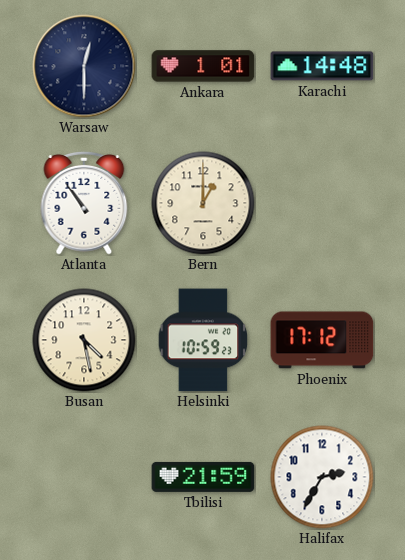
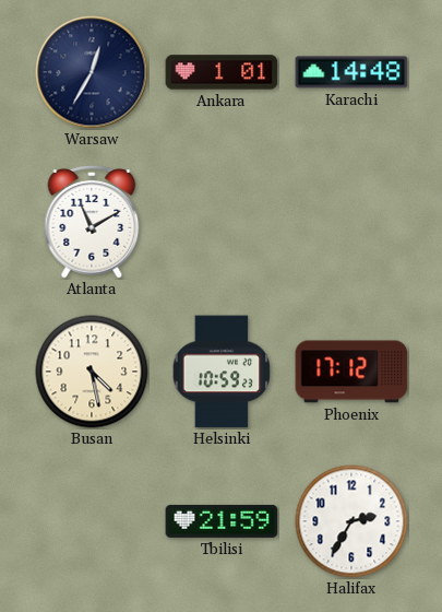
Warsaw: 12:30 -> 12:35 (92, 72)
Atlanta: 10:54 -> 11:10 (92, 222)
Bern: 1:00 -> none (203, 203)
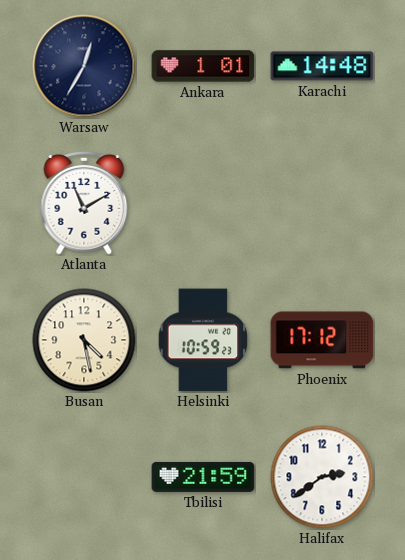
Halifax: 2:35 -> 2:39 (322, 477)
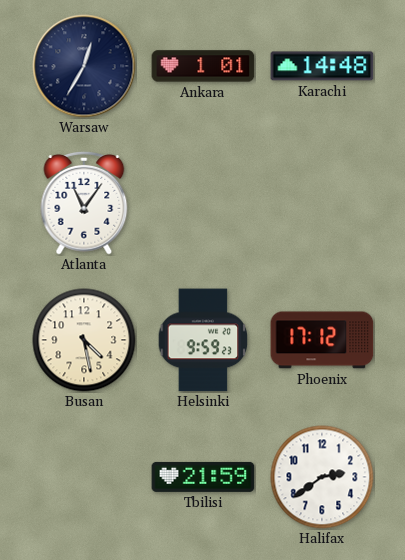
Atlanta: 11:10 -> 11:06 (84, 203)
Helsinki: 10:59 -> 9:59 (203, 340)
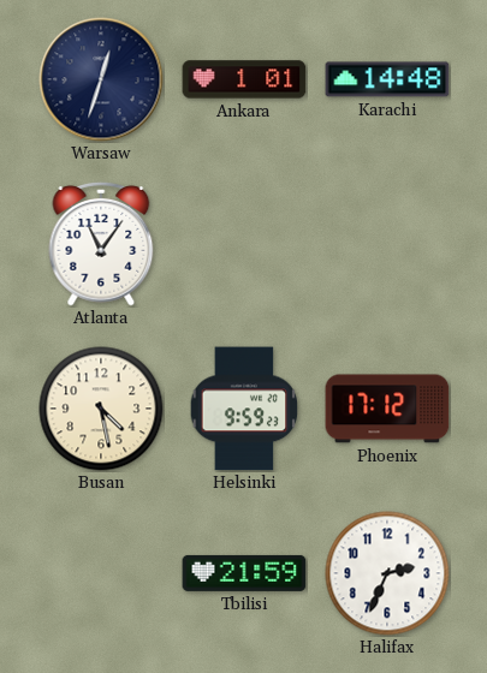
Warsaw: 12:35 -> 12:33 (101, 79)
Halifax: 2:39 -> 2:34 (387, 573)
